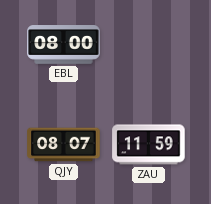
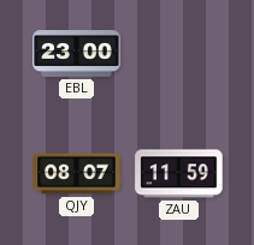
EBL: 08:00 -> 23:00 (77, 54)
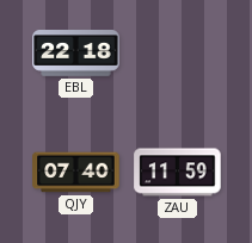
EBL: 23:00 -> 22:18 (76, 54)
QJY: 08:07 -> 07:40 (76, 173)
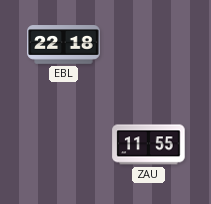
QJY: 07:40 -> none (76, 173)
ZAU: 11:59 -> 11:55 (149, 145)
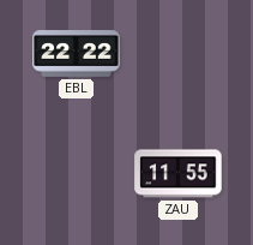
EBL: 22:18 -> 22:22 (77, 54)
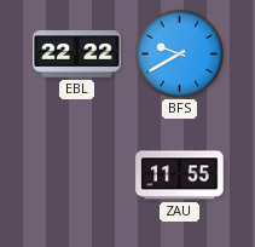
BFS: none -> 9:40 (179, 53)
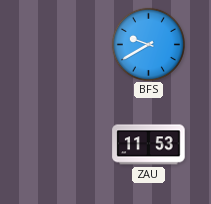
EBL: 22:22 -> none (77, 54)
ZAU: 11:55 -> 11:53 (149, 145)
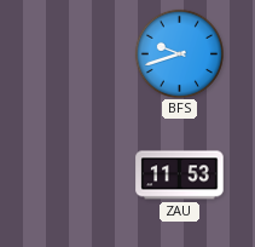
BFS: 9:40 -> 9:42 (179, 53)
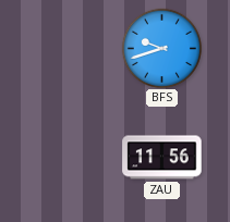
ZAU: 11:53 -> 11:56 (162, 158)
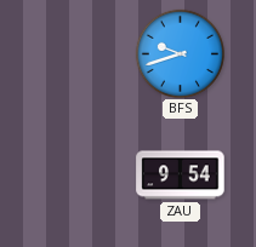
ZAU: 11:56 -> 9:54 (181, 176)
